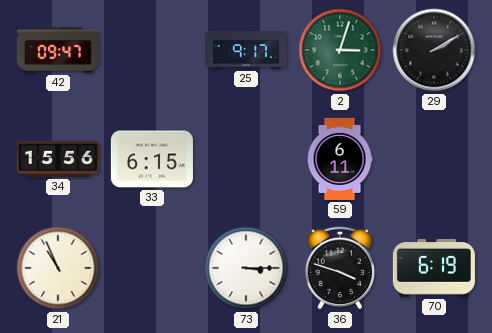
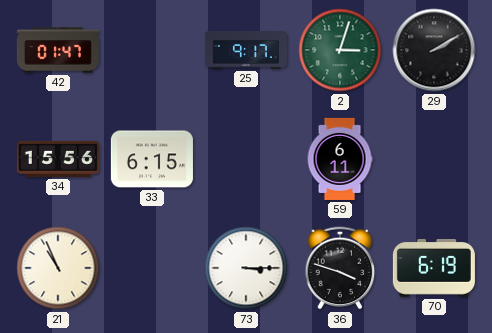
42: 09:47 -> 01:47 (58, 50)
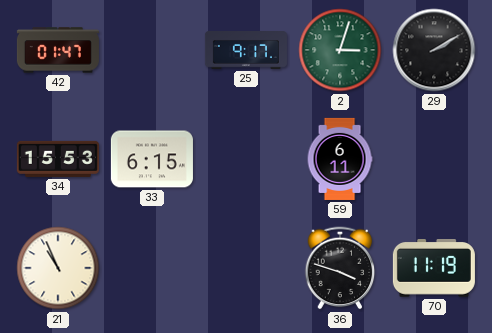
34: 15:56 -> 15:53 (58, 159)
73: 3:15 -> none (246, 268)
70: 6:19 -> 11:19 (434, 269)
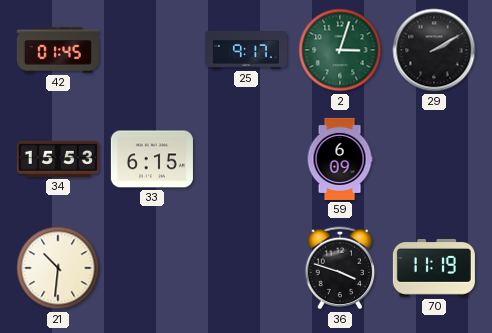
42: 01:47 -> 01:45 (58, 50)
59: 6:11 -> 6:09 (340, 159)
21: 10:56 -> 10:31 (58, 268)
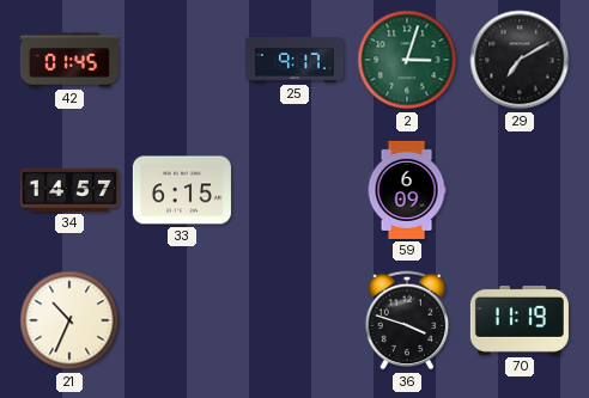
29: 2:10 -> 7:10 (520, 60)
34: 15:53 -> 14:57 (69, 190)
21: 10:31 -> 10:34 (69, 320)
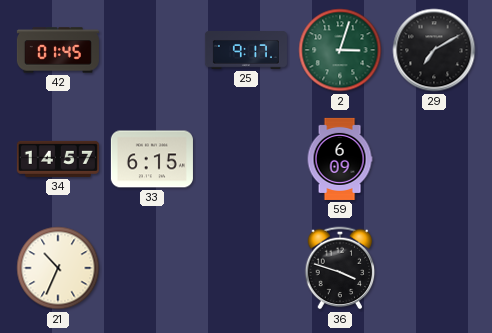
70: 11:19 -> none (520, 322)
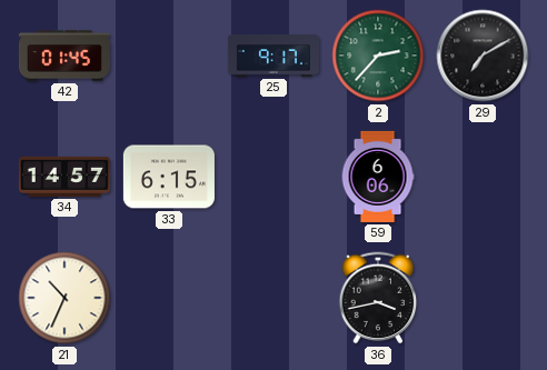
2: 3:03 -> 2:37 (378, 56)
59: 6:09 -> 6:06 (378, 177)
36: 3:48 -> 3:43 (378, 298)
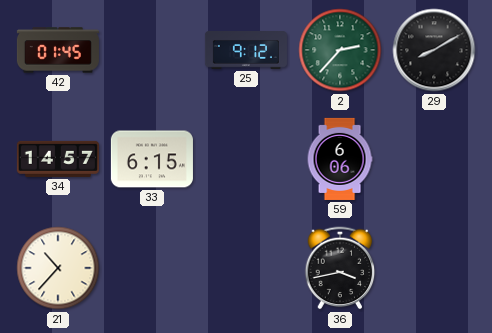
25: 9:17 -> 9:12 (246, 50)
29: 7:10 -> 8:10 (434, 50)
21: 10:34 -> 10:37 (58, 268)
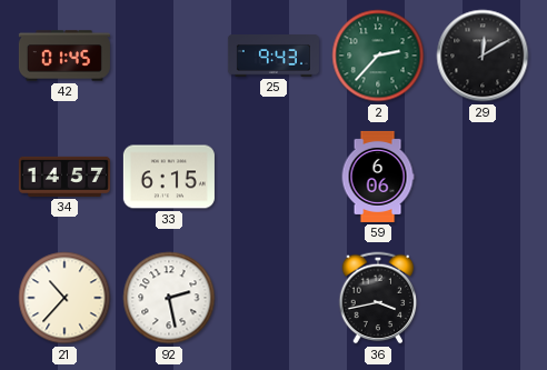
25: 9:12 -> 9:43 (273, 56)
29: 8:10 -> 12:10 (483, 56)
92: none -> 2:28 (169, 298)
